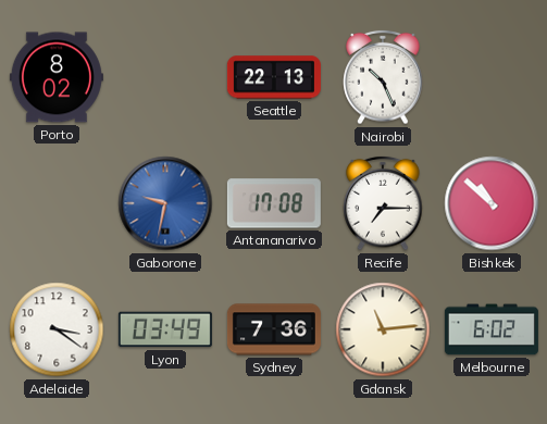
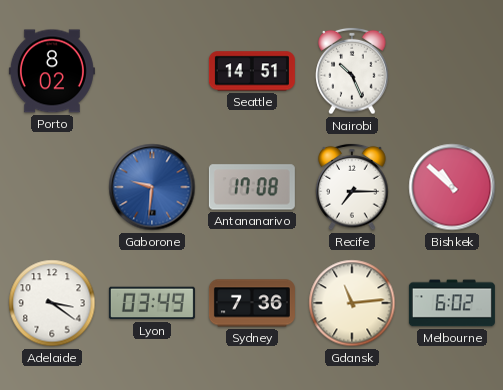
Seattle: 22:13 -> 14:51 (252, 71)
Gaborone: 9:32 -> 9:31 (152, 187)
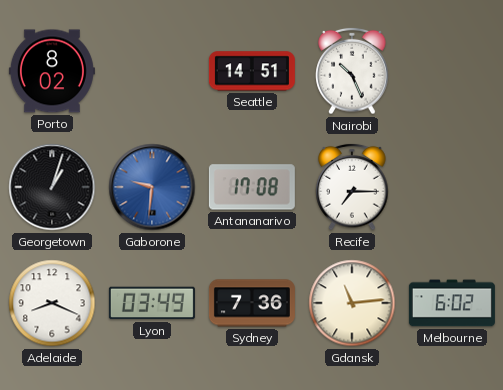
Georgetown: none -> 1:03 (52, 187)
Bishkek: 10:52 -> none (452, 187)
Adelaide: 3:21 -> 8:19 (52, 303)
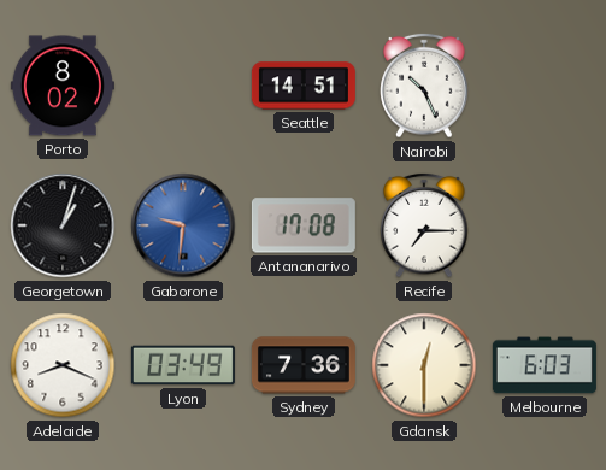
Gdansk: 11:14 -> 12:30 (424, 365)
Melbourne: 6:02 -> 6:03 (545, 365)
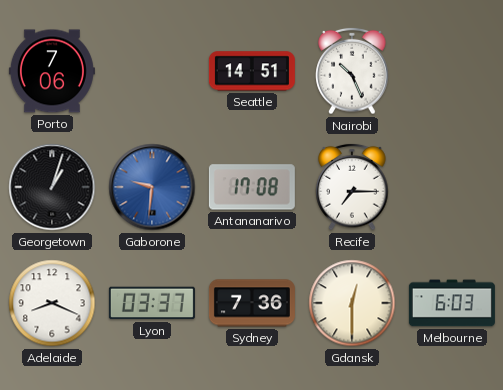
Porto: 8:02 -> 7:06 (52, 71)
Lyon: 03:49 -> 03:37 (152, 303)
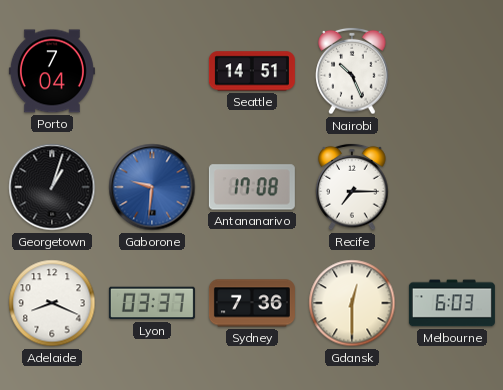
Porto: 7:06 -> 7:04 (52, 71)
